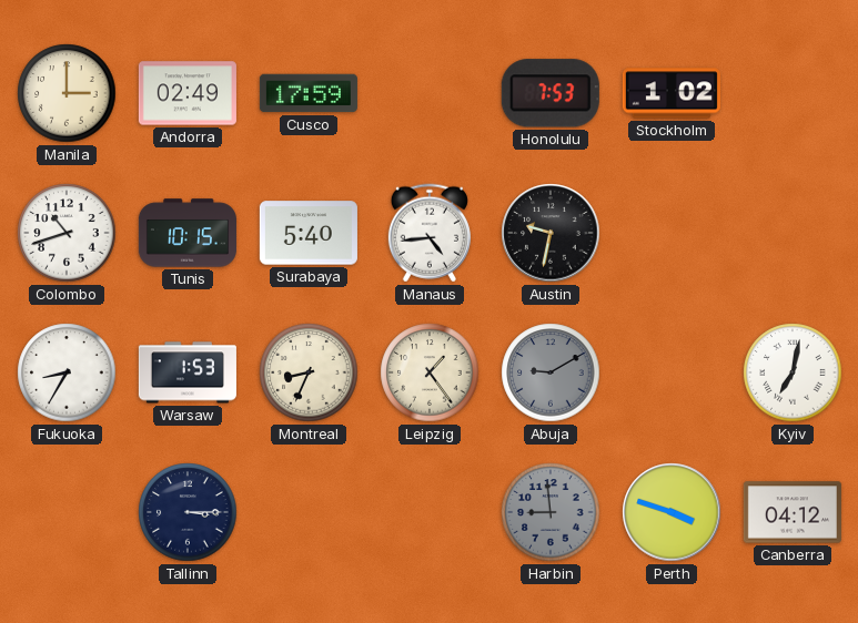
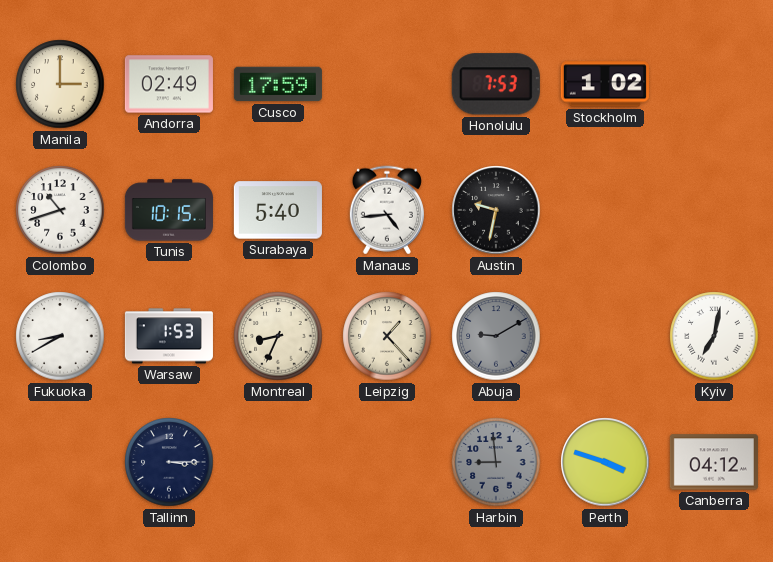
Fukuoka: 8:35 -> 8:40 (60, 336)
Leipzig: 1:24 -> 1:23 (387, 336)
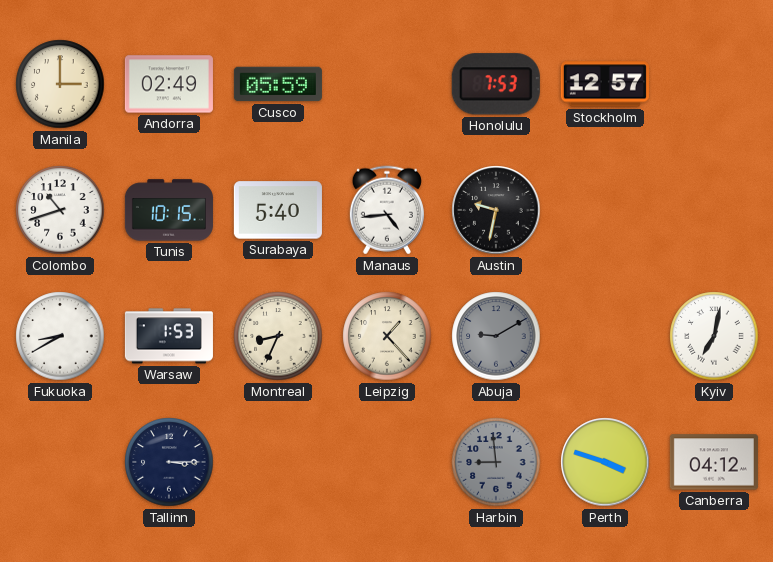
Cusco: 17:59 -> 05:59 (278, 84)
Stockholm: 1:02 -> 12:57 (605, 84)
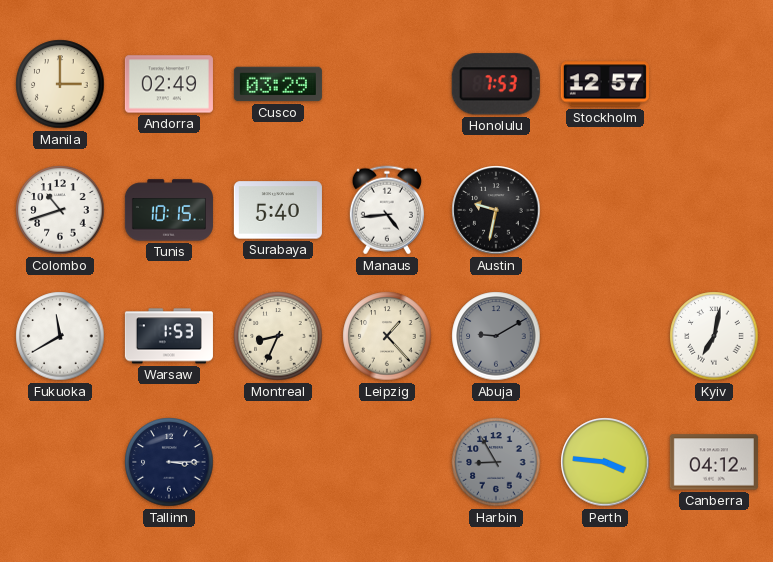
Cusco: 05:59 -> 03:29 (278, 84)
Fukuoka: 8:40 -> 11:40 (60, 336)
Harbin: 8:59 -> 8:55 (496, 462)
Perth: 3:48 -> 3:46 (605, 462)
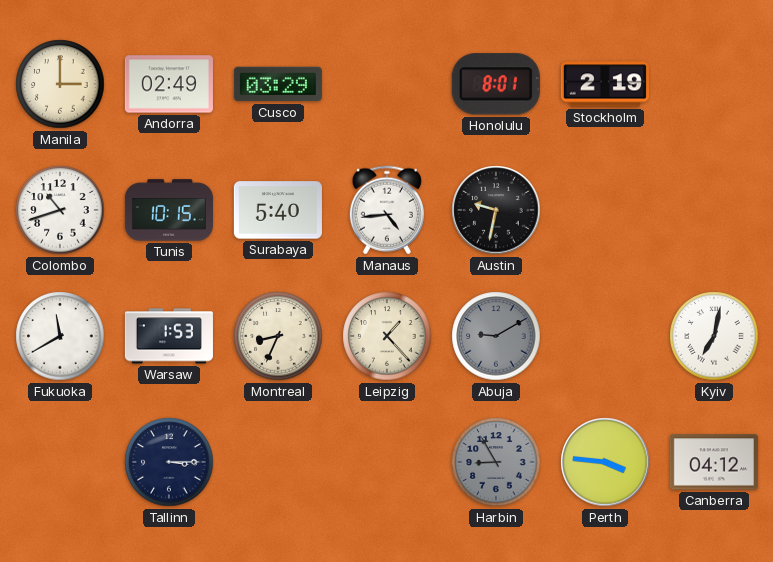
Honolulu: 7:53 -> 8:01 (496, 84)
Stockholm: 12:57 -> 2:19 (605, 84)
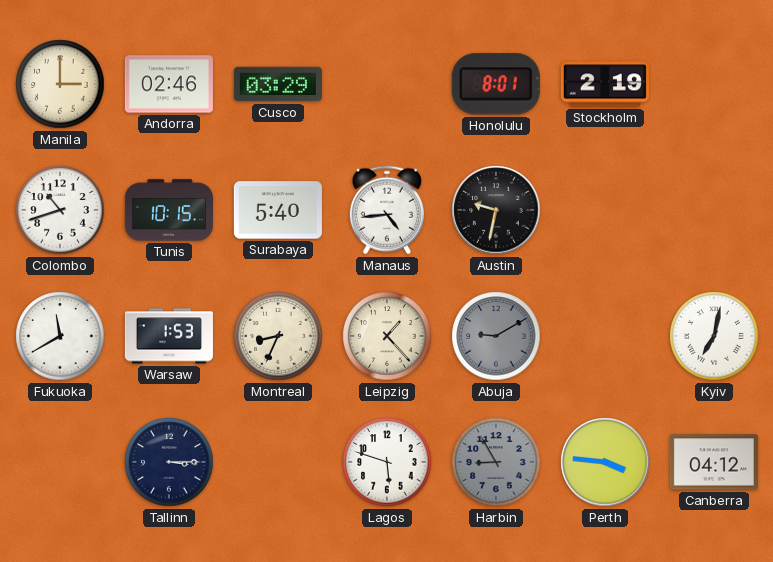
Andorra: 02:49 -> 02:46 (169, 84)
Lagos: none -> 5:48 (387, 462)
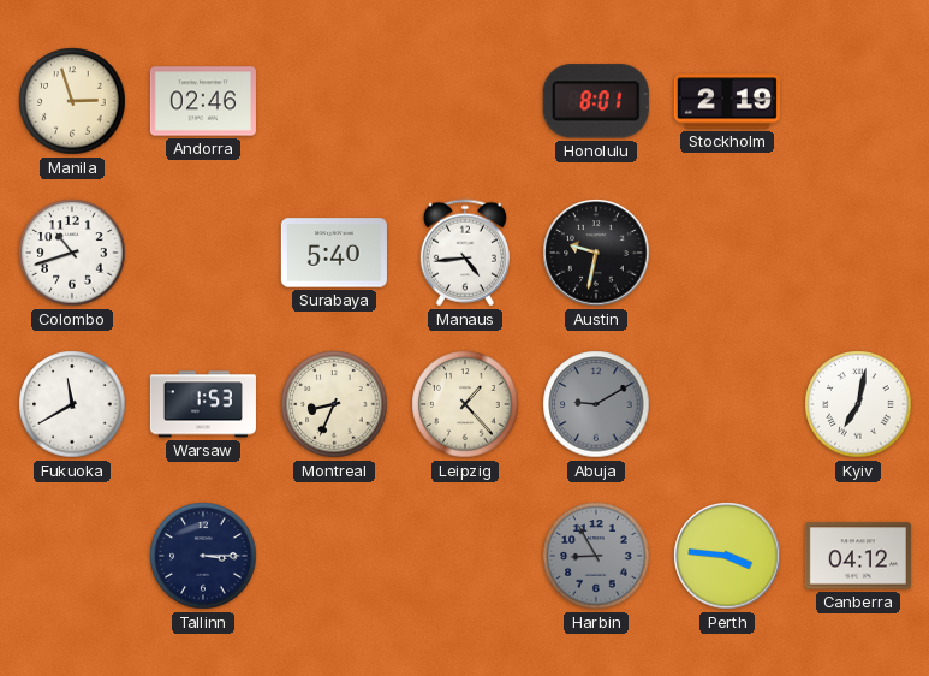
Manila: 3:00 -> 2:57 (72, 101)
Cusco: 03:29 -> none (278, 84)
Tunis: 10:15 -> none (169, 210)
Lagos: 5:48 -> none (387, 462)
